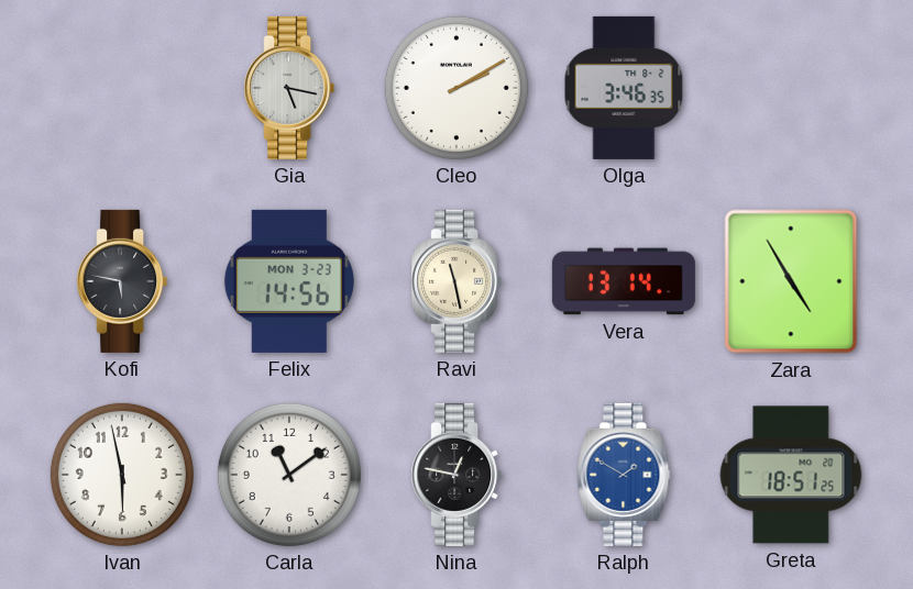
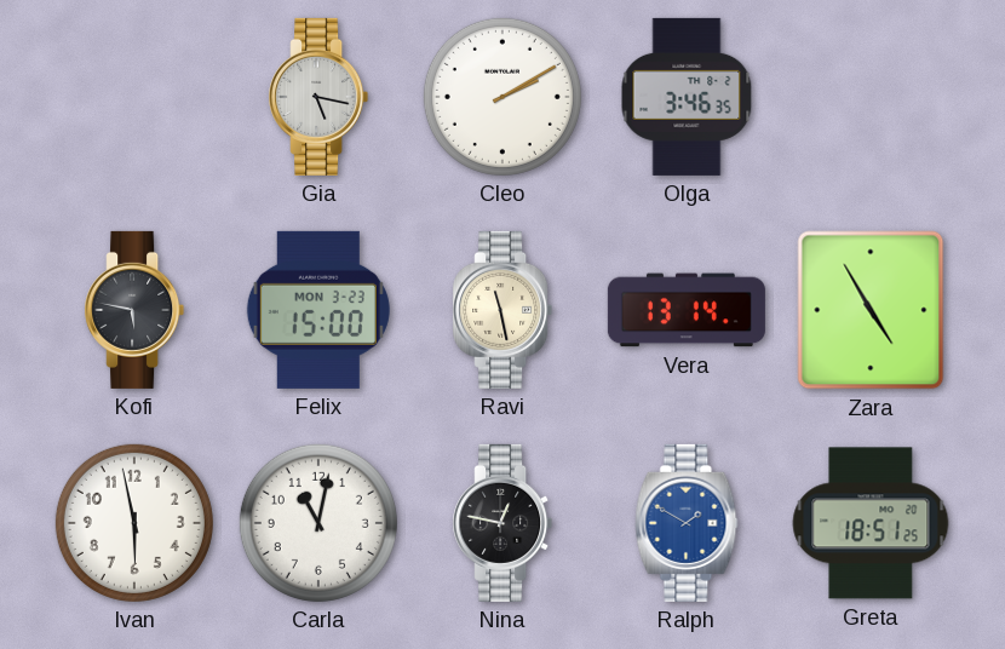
Felix: 14:56 -> 15:00 (318, 310)
Carla: 11:09 -> 11:02 (318, 523)
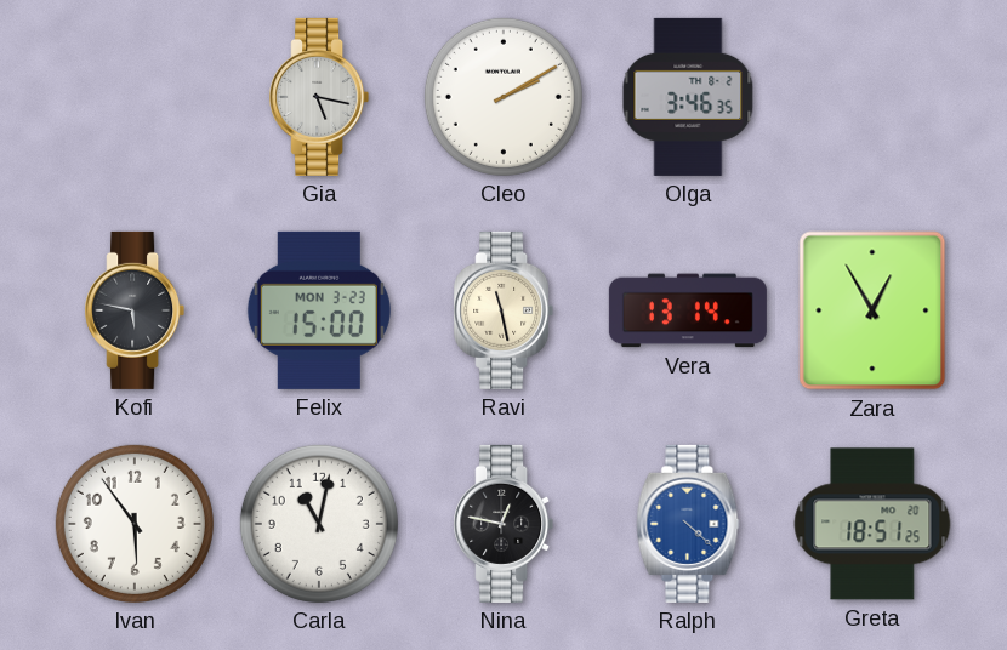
Zara: 4:55 -> 12:55 (872, 310)
Ivan: 5:58 -> 5:54 (135, 524)
Ralph: 1:50 -> 4:22 (688, 524)
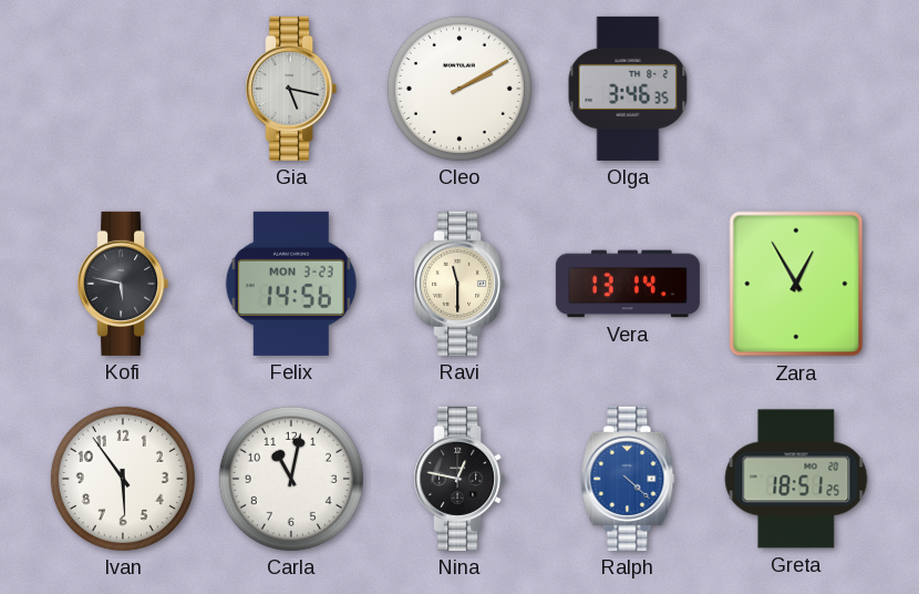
Felix: 15:00 -> 14:56 (291, 284)
Ravi: 11:28 -> 11:30 (460, 284)
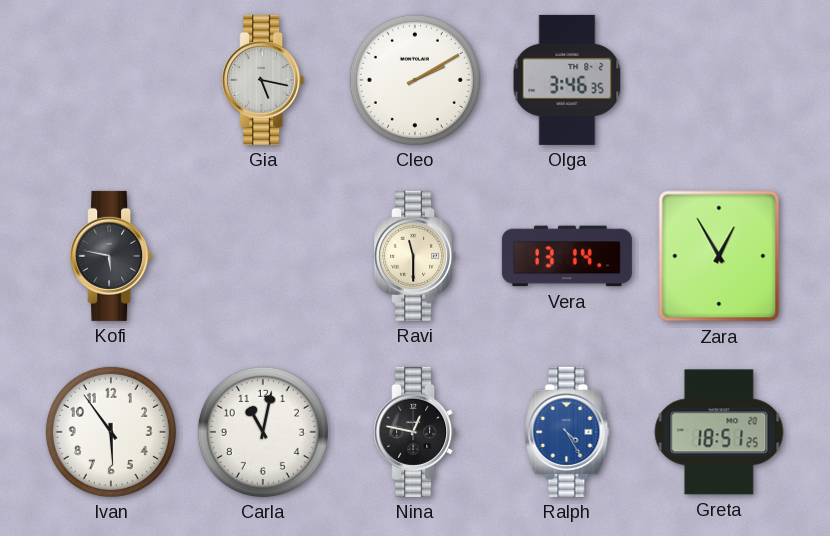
Felix: 14:56 -> none (291, 284)
Ralph: 4:22 -> 4:25 (567, 432)
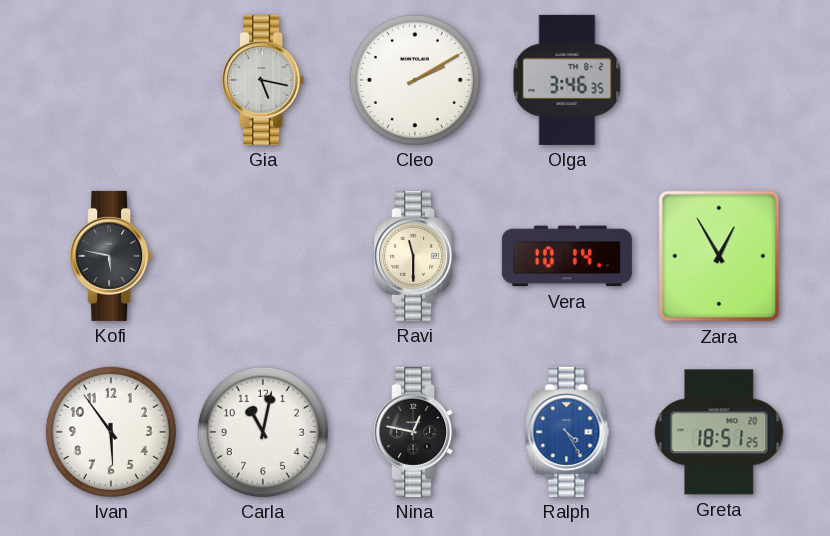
Vera: 13:14 -> 10:14 (567, 256)
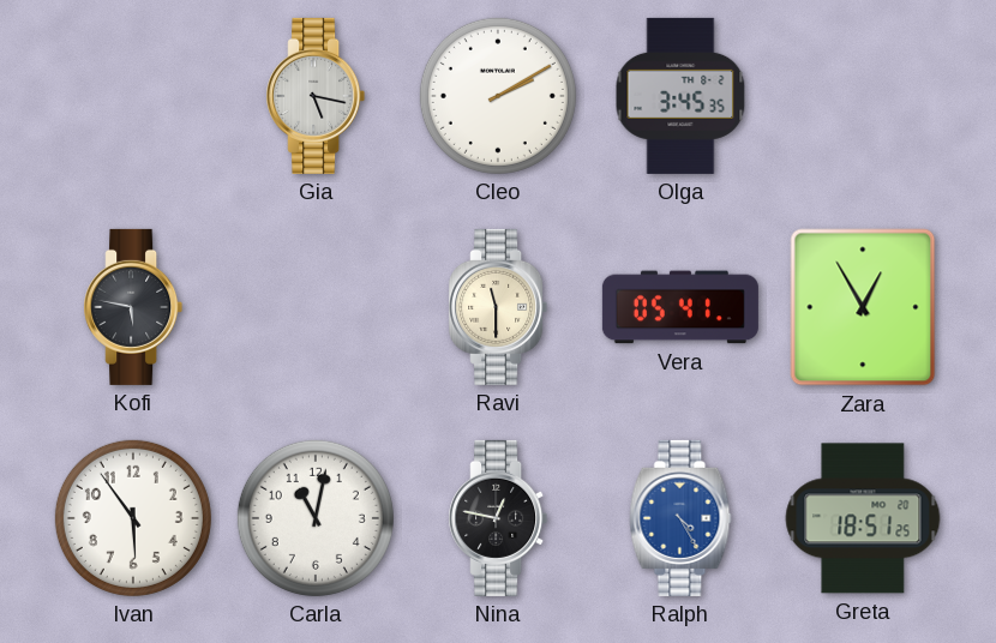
Olga: 3:46 -> 3:45 (680, 96)
Vera: 10:14 -> 05:41 (680, 307)
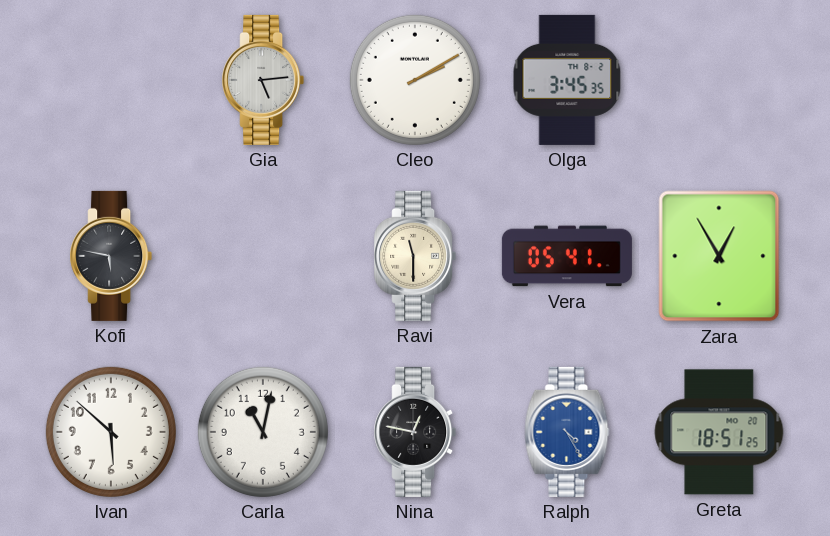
Gia: 5:17 -> 5:14 (263, 80)
Ivan: 5:54 -> 5:52 (111, 432)
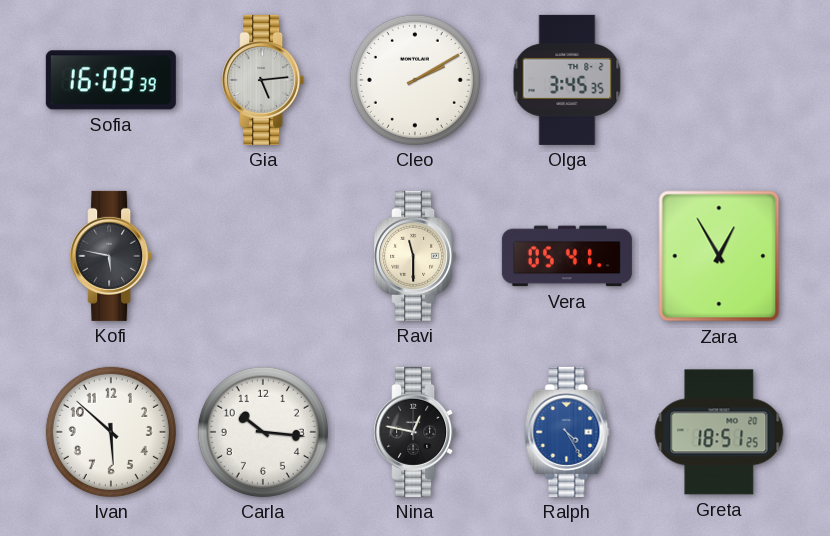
Sofia: none -> 16:09 (111, 80)
Carla: 11:02 -> 10:16 (263, 432)
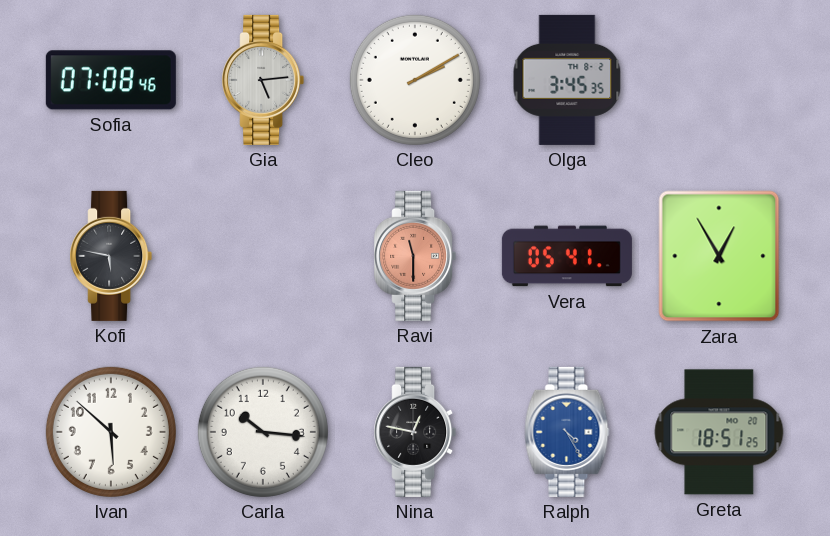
Sofia: 16:09 -> 07:08 (111, 80)
Ravi dial: cream -> salmon (415, 256)
